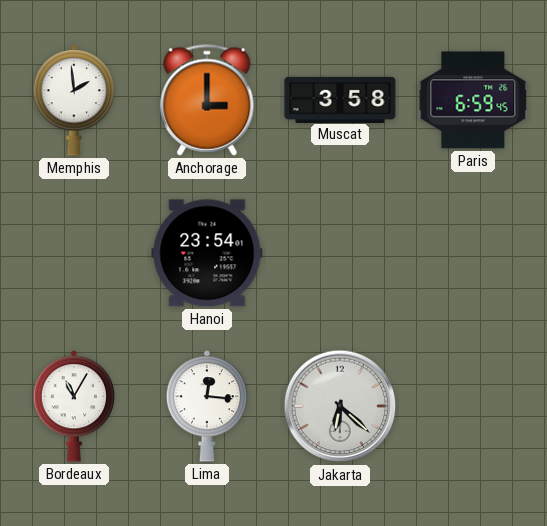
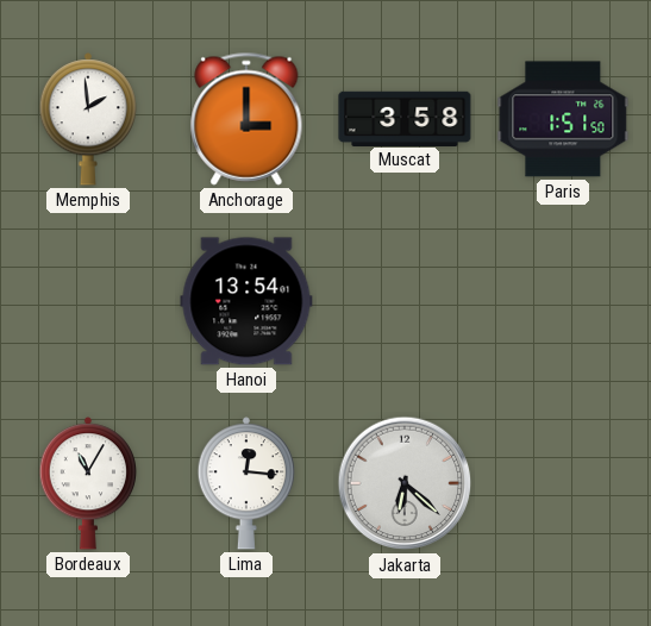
Paris: 6:59 -> 1:51 (563, 119)
Hanoi: 23:54 -> 13:54 (246, 301)
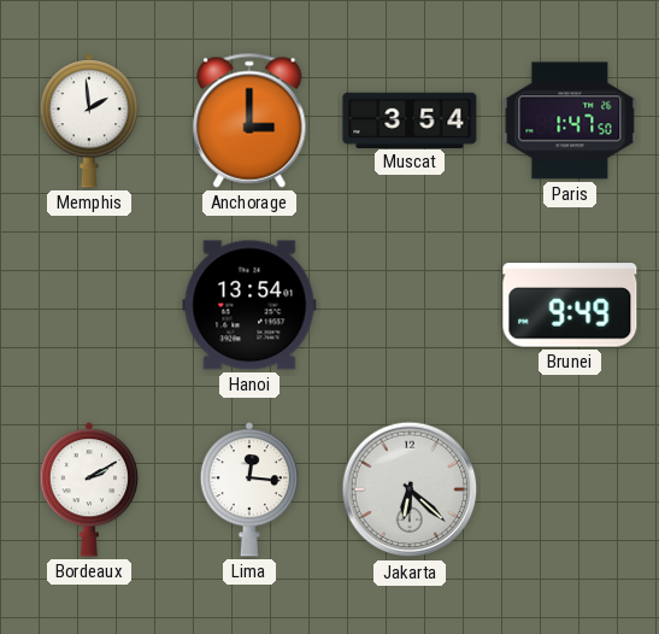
Muscat: 3:58 -> 3:54 (410, 119)
Paris: 1:51 -> 1:47 (570, 121)
Brunei: none -> 9:49 (570, 305)
Bordeaux: 11:05 -> 2:10 (88, 489)
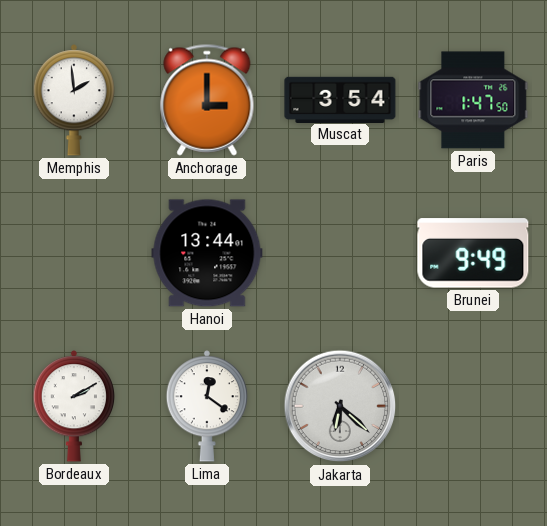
Hanoi: 13:54 -> 13:44 (207, 253)
Lima: 12:16 -> 12:21 (206, 406)
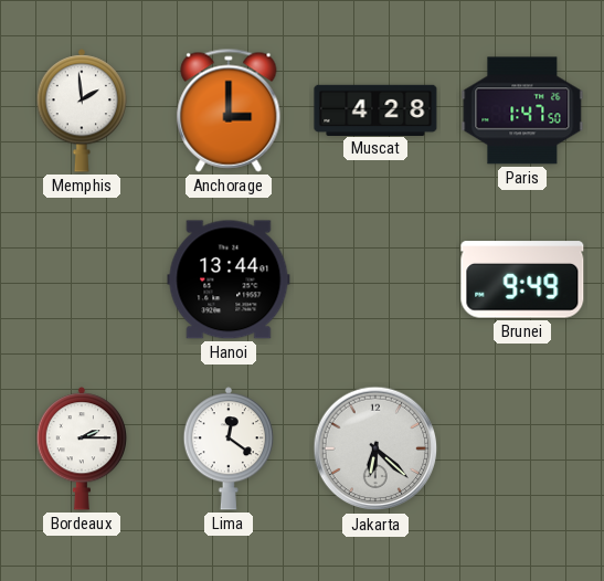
Muscat: 3:54 -> 4:28 (375, 109)
Bordeaux: 2:10 -> 2:15 (81, 448)
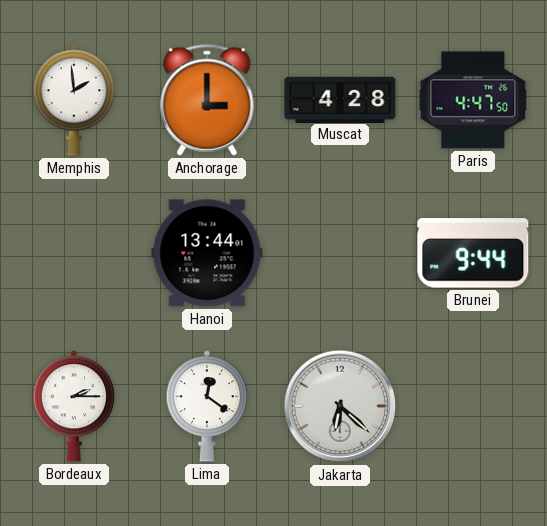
Paris: 1:47 -> 4:47 (473, 100)
Brunei: 9:49 -> 9:44 (473, 253)
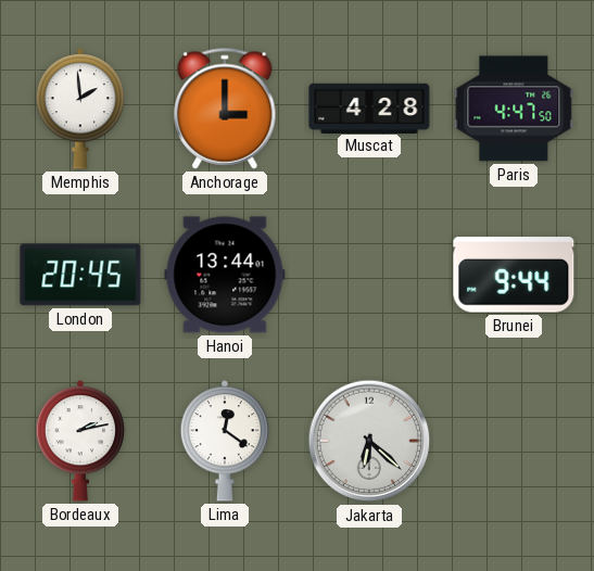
London: none -> 20:45 (80, 275)
Bordeaux: 2:15 -> 2:13 (79, 441)
